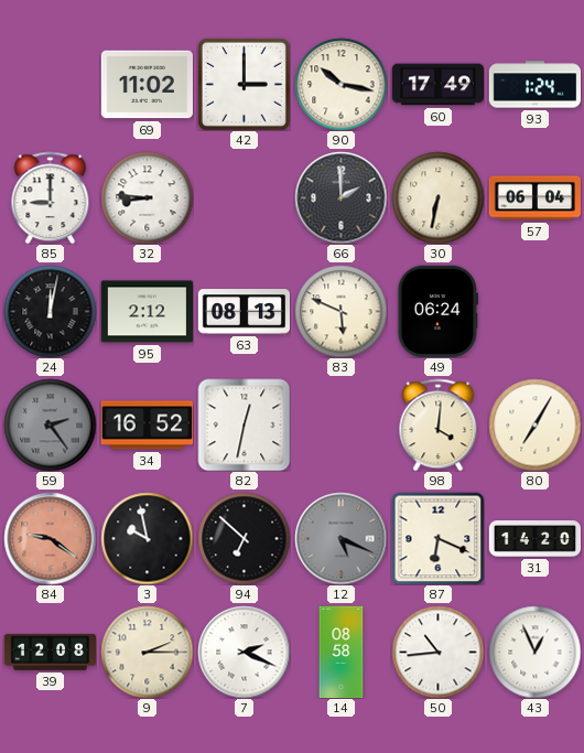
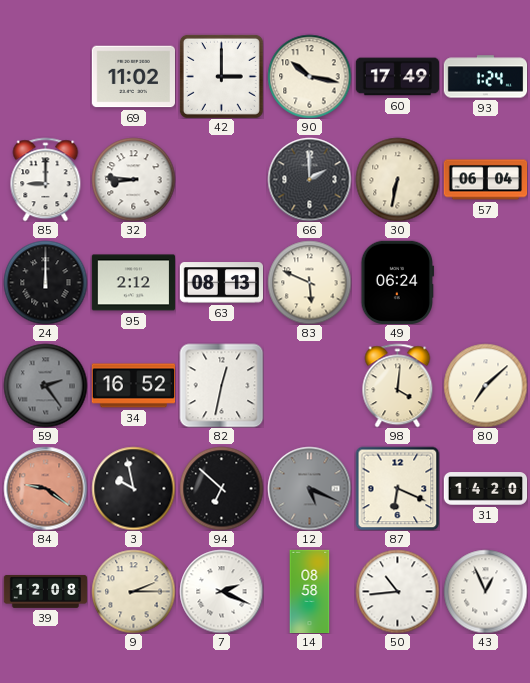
24: 12:02 -> 12:00 (45, 282)
80: 7:05 -> 7:08 (485, 385)
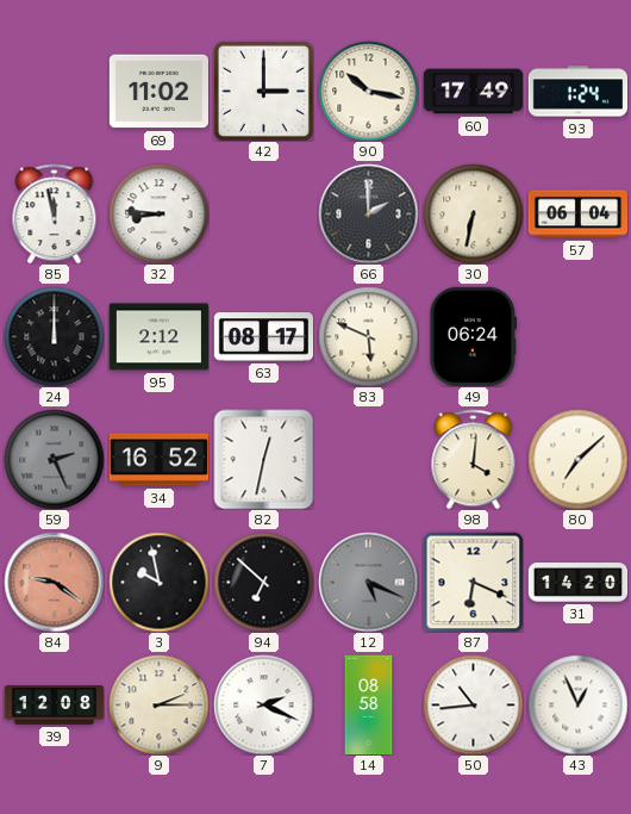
85: 9:00 -> 11:58 (55, 213)
63: 08:13 -> 08:17 (263, 337)
59: 2:24 -> 2:26 (54, 459)
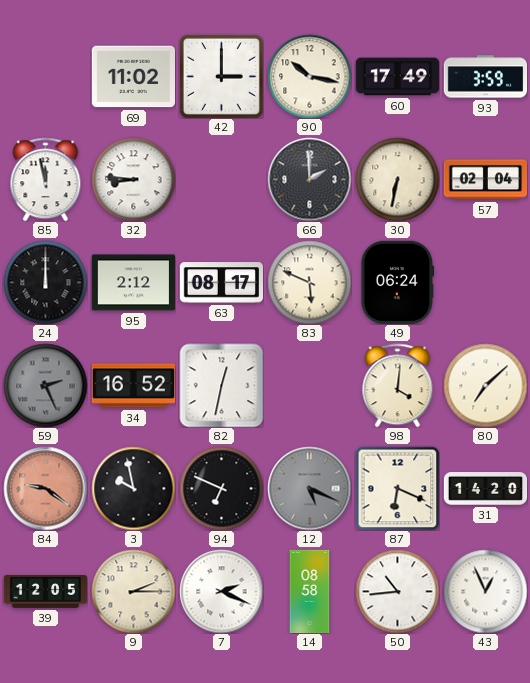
93: 1:24 -> 3:59 (485, 77)
57: 06:04 -> 02:04 (485, 180)
94: 6:52 -> 6:49 (221, 488)
39: 12:08 -> 12:05 (45, 591)
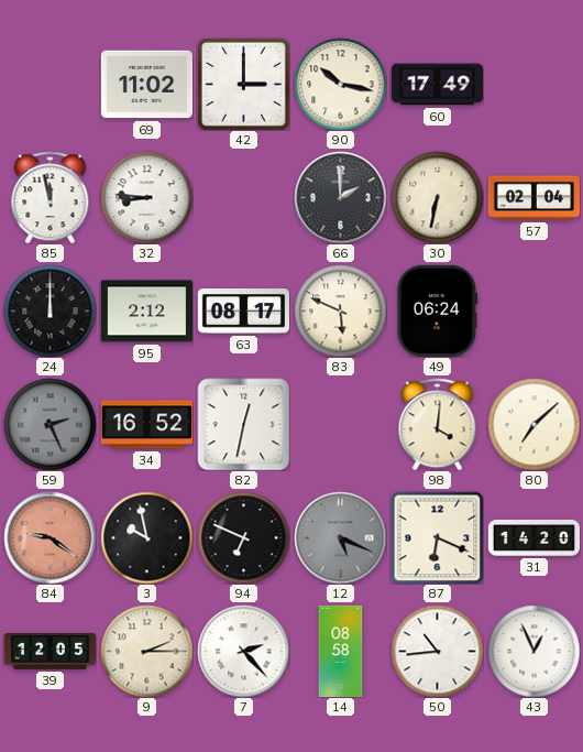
93: 3:59 -> none (485, 77)
7: 2:19 -> 2:23 (243, 651)
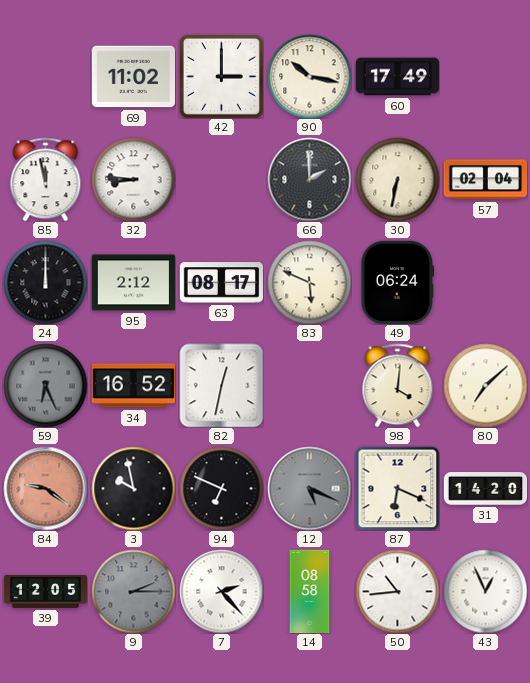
59: 2:26 -> 6:26 (45, 385)
9 dial: cream -> grey (133, 591)
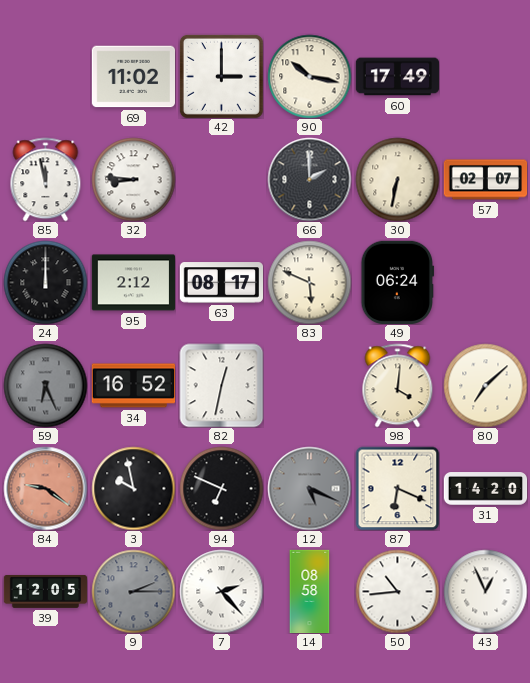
57: 02:04 -> 02:07 (485, 180)
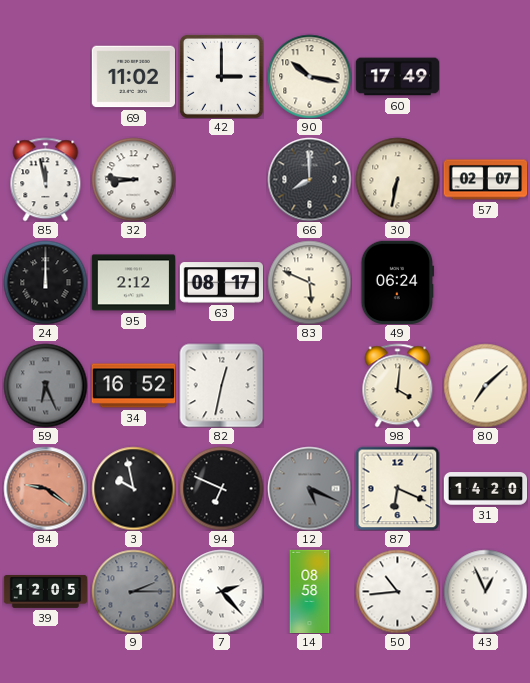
66: 2:00 -> 8:00 (309, 179)
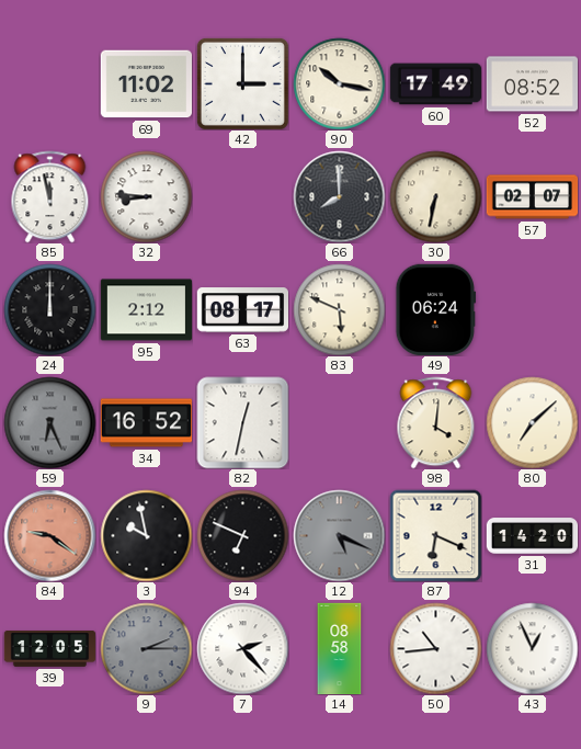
52: none -> 08:52 (532, 84)
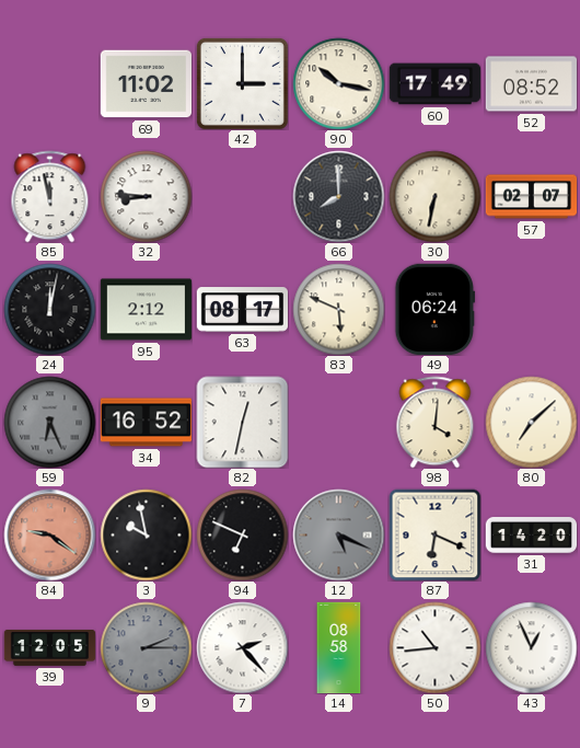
24: 12:00 -> 12:02 (49, 309)
